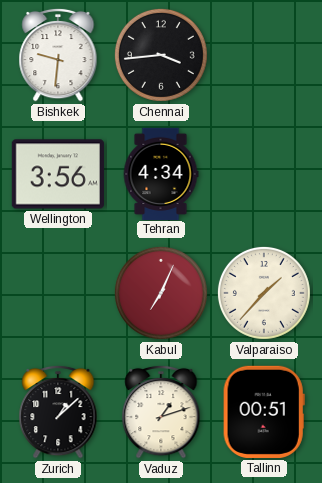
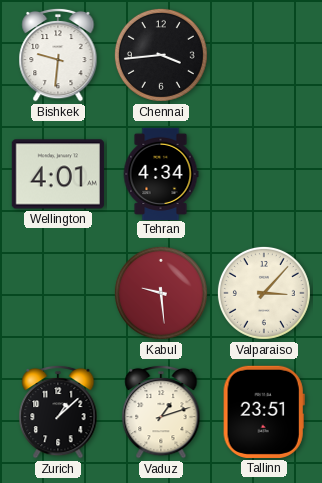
Wellington: 3:56 -> 4:01 (58, 174)
Kabul: 7:04 -> 9:29 (161, 293)
Valparaiso: 1:37 -> 3:07 (264, 293)
Tallinn: 00:51 -> 23:51 (264, 412)
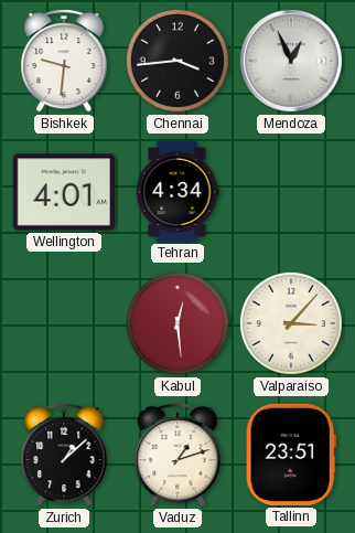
Mendoza: none -> 12:56 (291, 61)
Kabul: 9:29 -> 12:29 (177, 323)
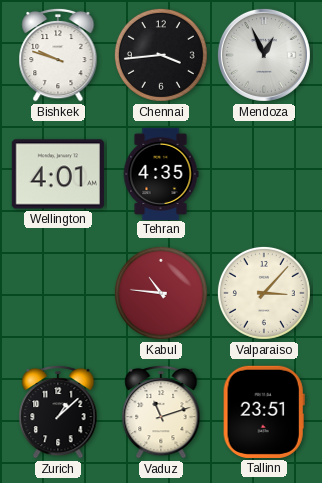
Bishkek: 9:31 -> 9:48 (58, 55)
Tehran: 4:34 -> 4:35 (161, 173)
Kabul: 12:29 -> 10:46 (161, 293)
Vaduz: 1:12 -> 11:12 (161, 412)
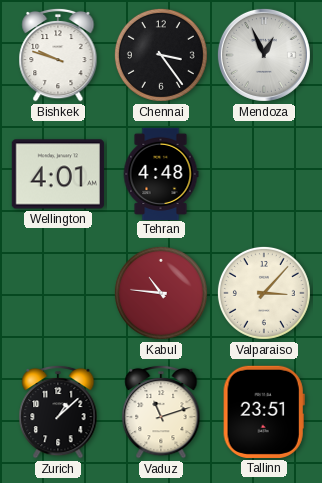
Chennai: 3:44 -> 3:24 (161, 55)
Tehran: 4:35 -> 4:48 (161, 173)
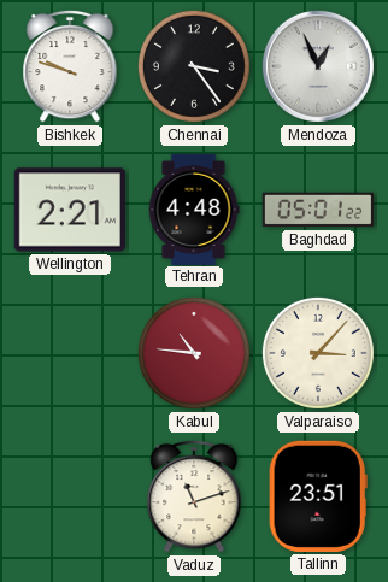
Wellington: 4:01 -> 2:21 (70, 210)
Baghdad: none -> 05:01 (317, 210)
Zurich: 1:08 -> none (58, 412)
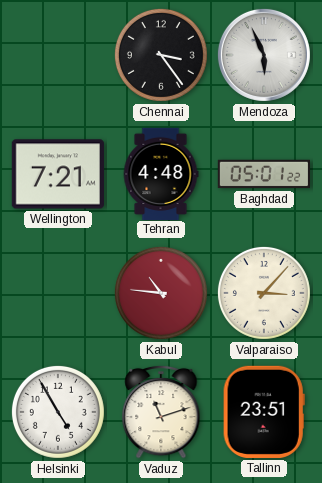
Bishkek: 9:48 -> none (70, 66)
Mendoza: 12:56 -> 5:56 (264, 55)
Wellington: 2:21 -> 7:21 (58, 174)
Helsinki: none -> 4:55 (58, 412)
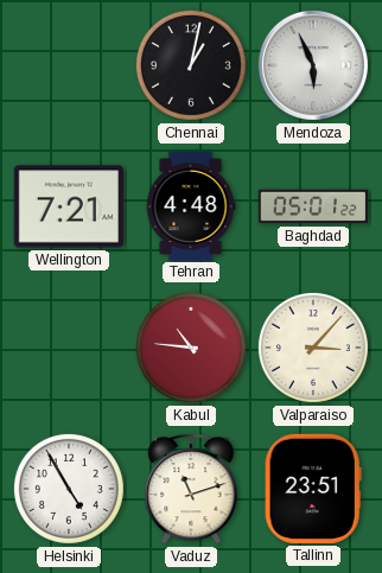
Chennai: 3:24 -> 1:02 (191, 65)
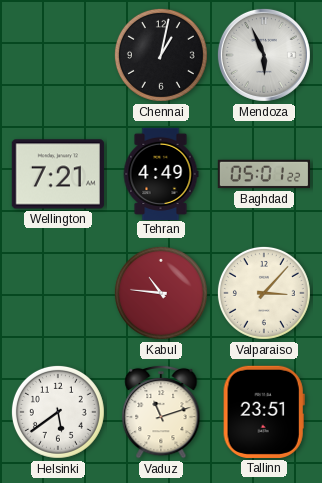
Tehran: 4:48 -> 4:49 (161, 173)
Helsinki: 4:55 -> 5:39 (58, 412)
